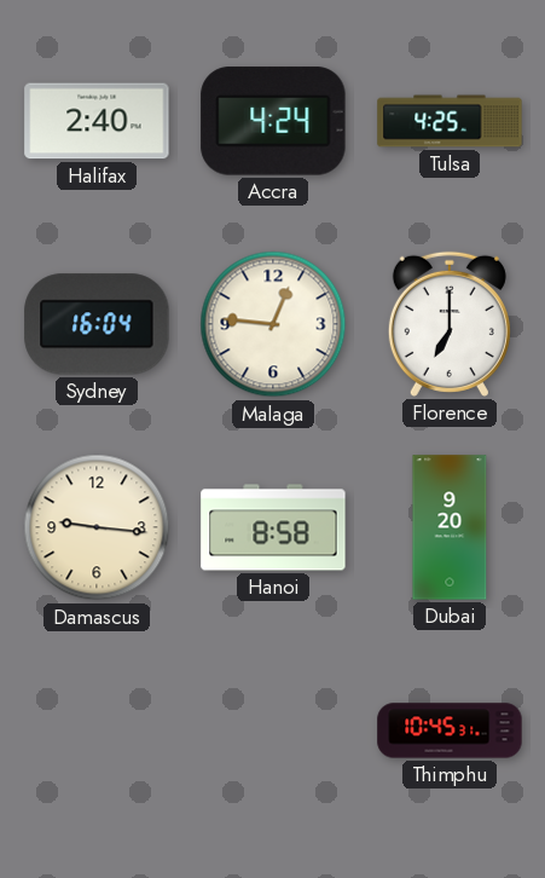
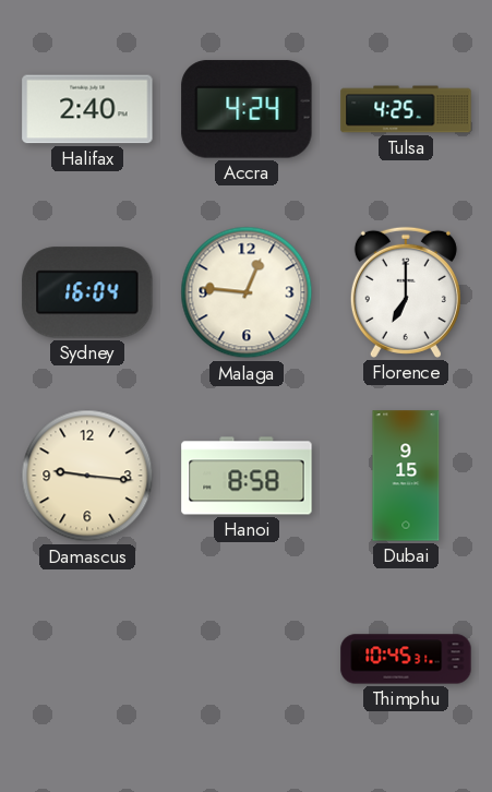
Dubai: 9:20 -> 9:15 (406, 476)
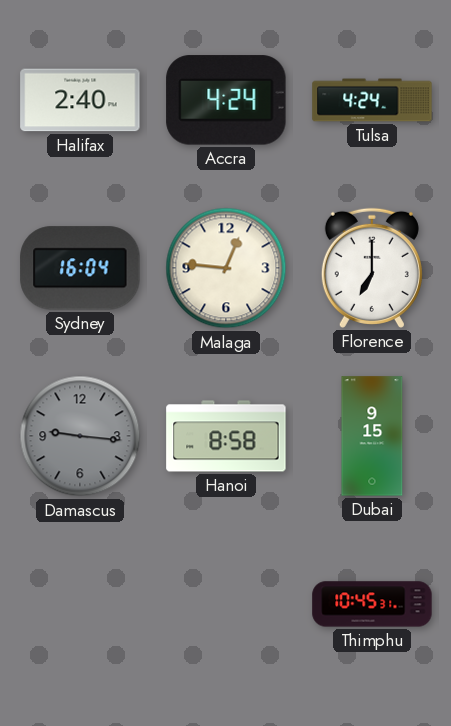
Tulsa: 4:25 -> 4:24 (372, 100)
Damascus dial: cream -> grey (80, 436)
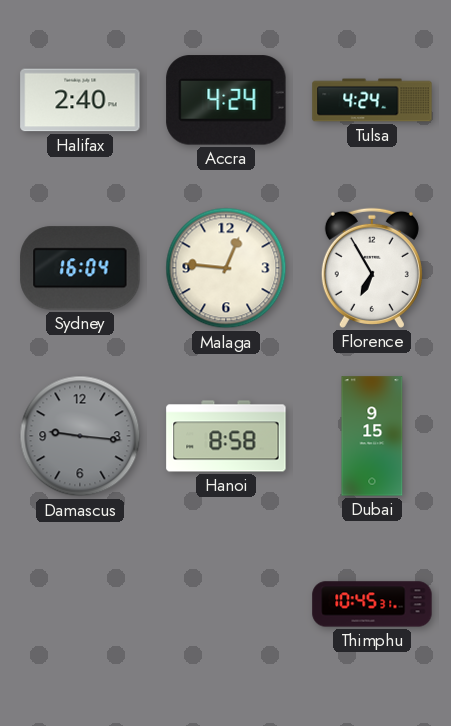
Florence: 7:00 -> 6:55 (372, 268)
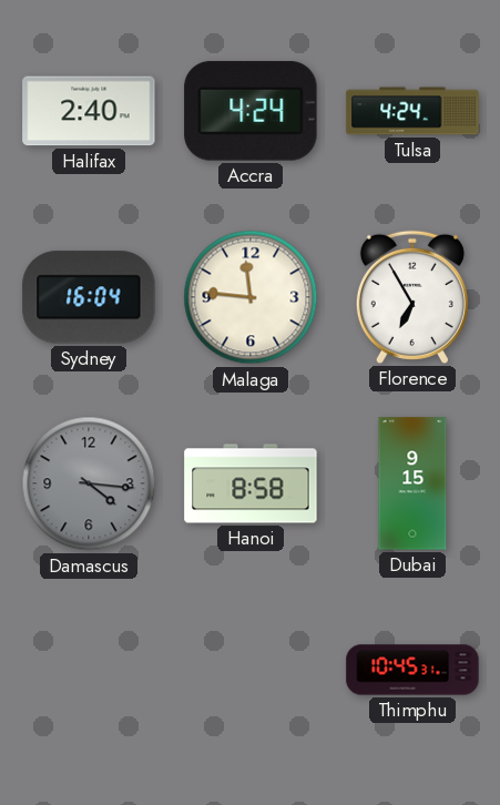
Malaga: 12:46 -> 11:46 (251, 297)
Damascus: 9:16 -> 4:16 (89, 483)
